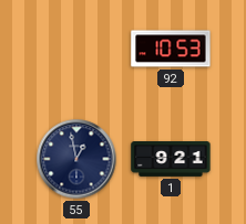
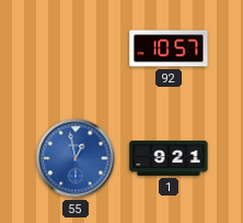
92: 10:53 -> 10:57 (169, 48)
55 dial: navy -> blue (76, 158)
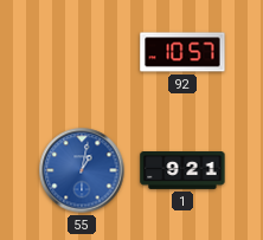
55: 12:58 -> 1:02 (82, 170)
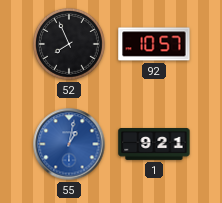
52: none -> 7:56 (70, 45)
